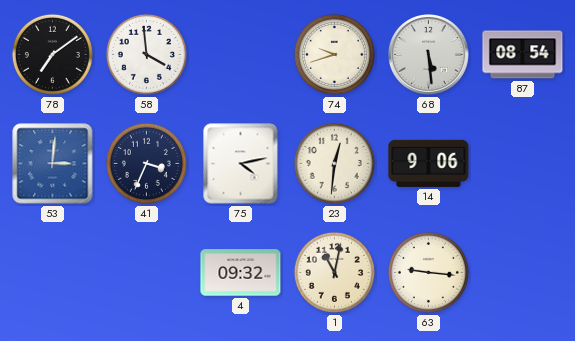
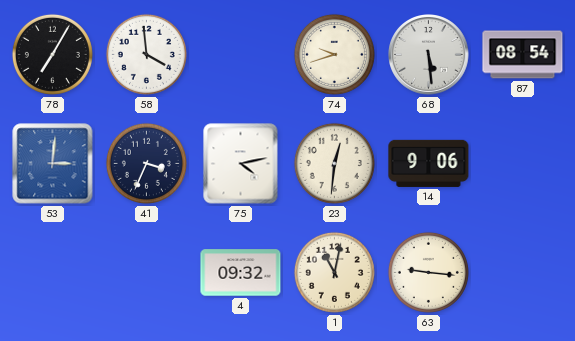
78: 7:09 -> 7:05 (52, 54)
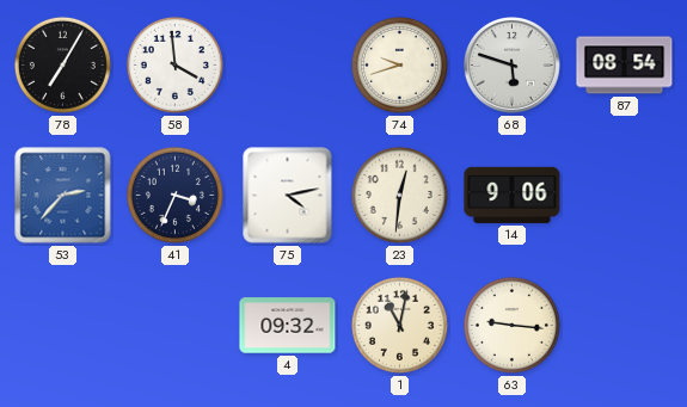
68: 5:29 -> 5:48 (513, 66)
53: 3:01 -> 2:37 (63, 196)
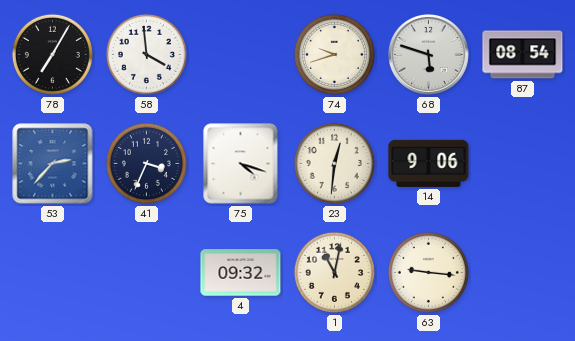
75: 4:13 -> 4:18 (241, 164)
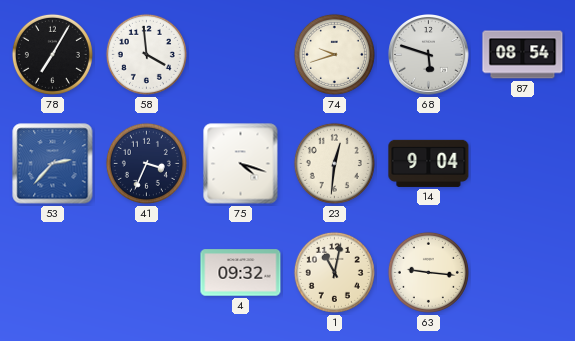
14: 9:06 -> 9:04 (429, 163)
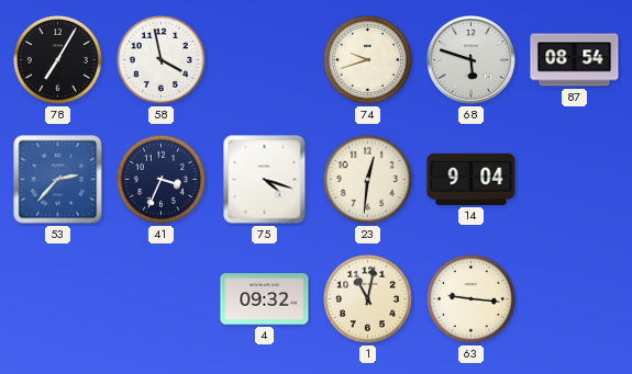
58: 3:59 -> 3:58 (160, 59)
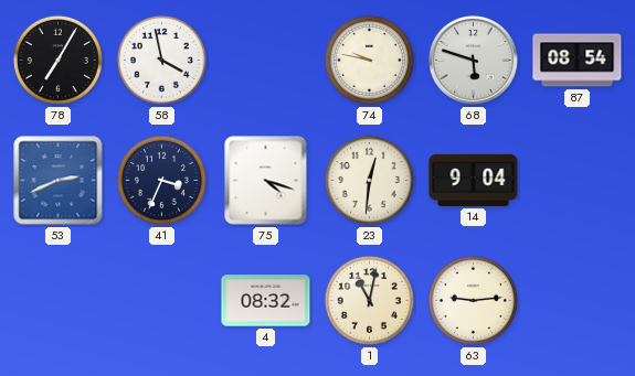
74: 9:42 -> 9:47 (369, 60)
53: 2:37 -> 2:41 (59, 181)
4: 09:32 -> 08:32 (266, 301)
63: 9:16 -> 9:14 (473, 300)
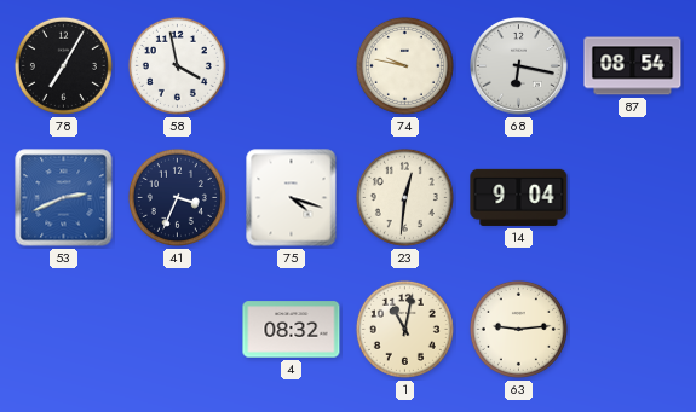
68: 5:48 -> 6:17 (519, 66)
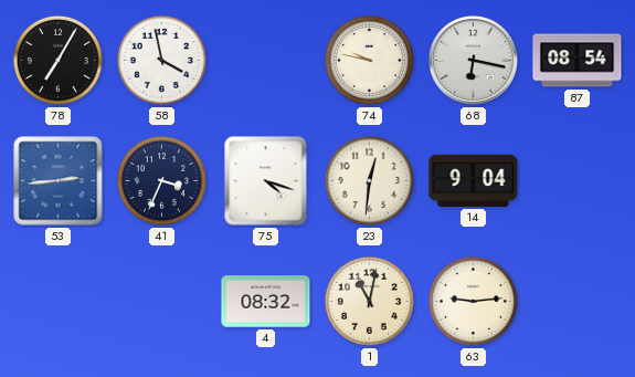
53: 2:41 -> 2:44 (59, 181)
